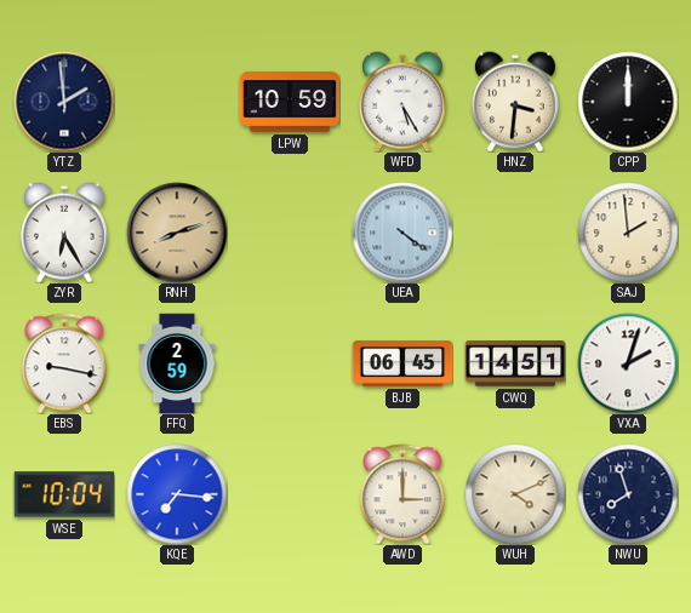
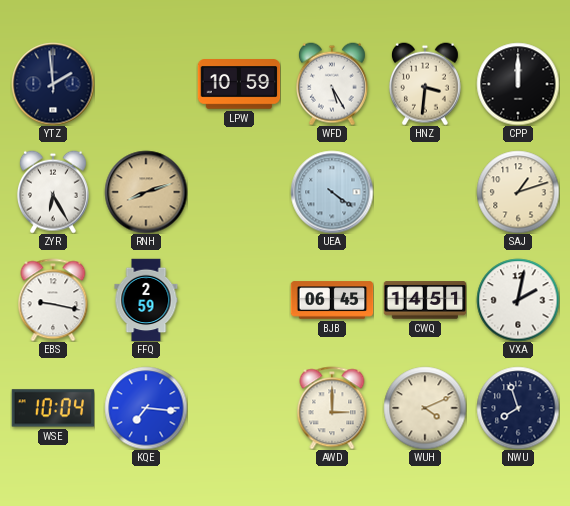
SAJ: 1:59 -> 1:12 (518, 192)
VXA: 2:03 -> 2:02 (518, 300)
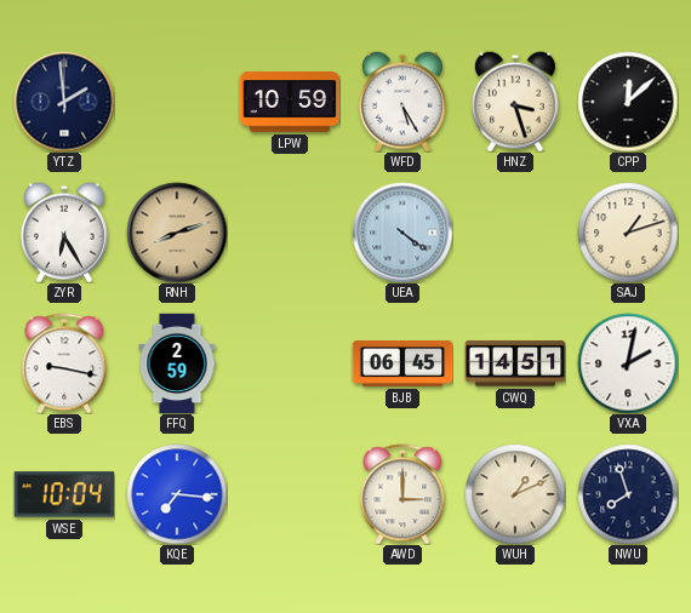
HNZ: 3:31 -> 3:27 (515, 102)
CPP: 12:00 -> 12:08 (628, 102)
WUH: 4:11 -> 1:11 (515, 494)
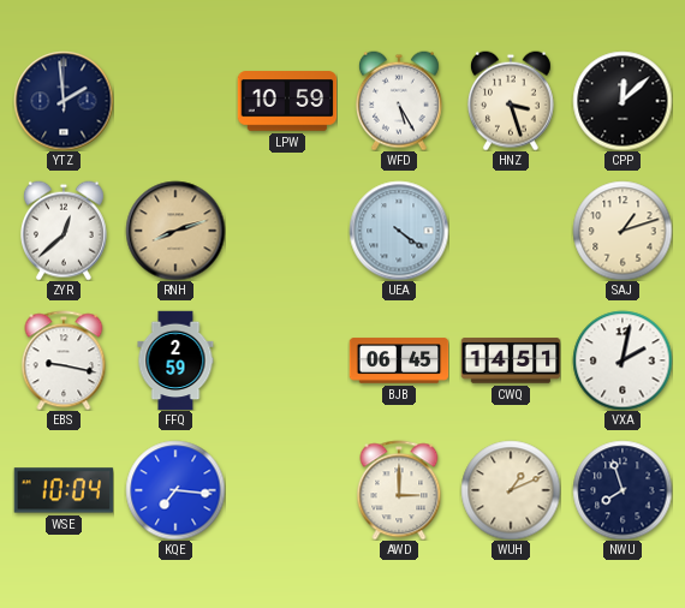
ZYR: 6:25 -> 12:38 (64, 231)
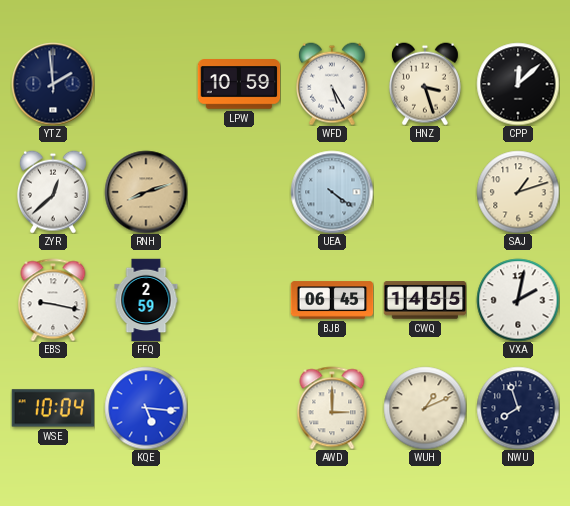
CWQ: 14:51 -> 14:55 (425, 300)
KQE: 7:16 -> 5:16 (146, 408)
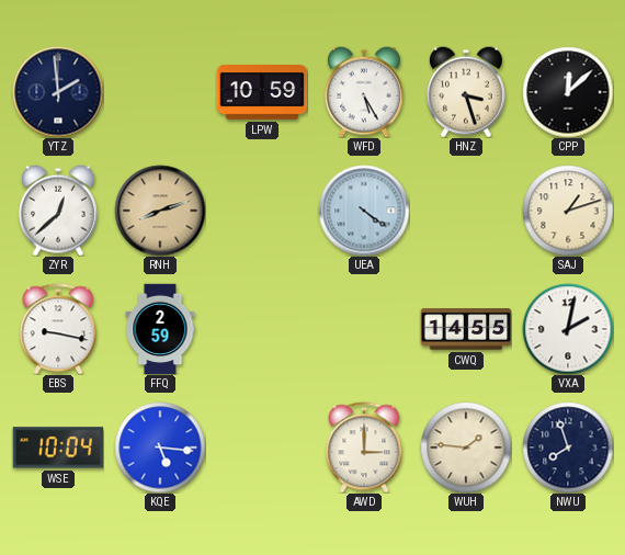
BJB: 06:45 -> none (332, 300)
WUH: 1:11 -> 1:46 (466, 448)
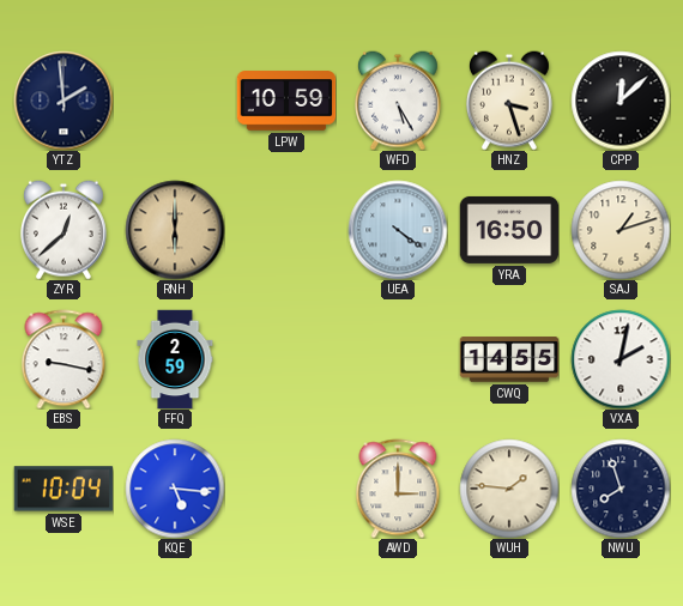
RNH: 8:12 -> 6:00 (175, 230)
YRA: none -> 16:50 (509, 230)
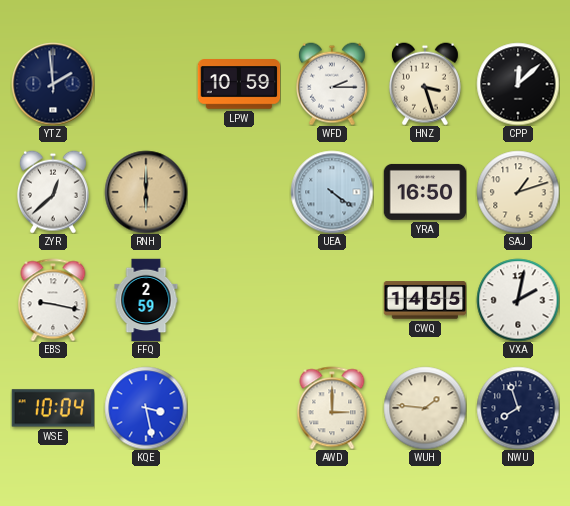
WFD: 5:25 -> 2:15 (332, 84)
KQE: 5:16 -> 3:28 (146, 408)
